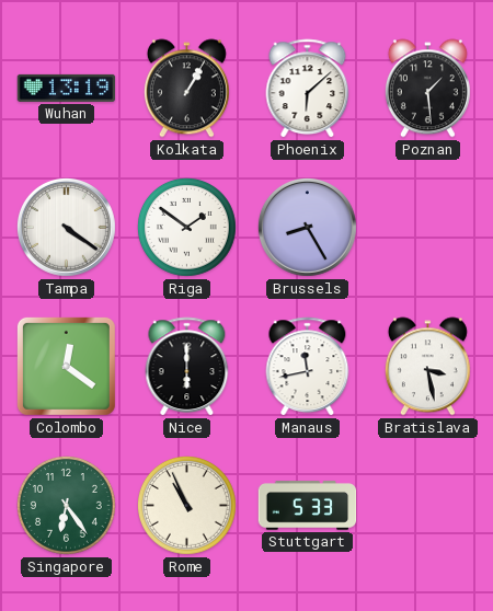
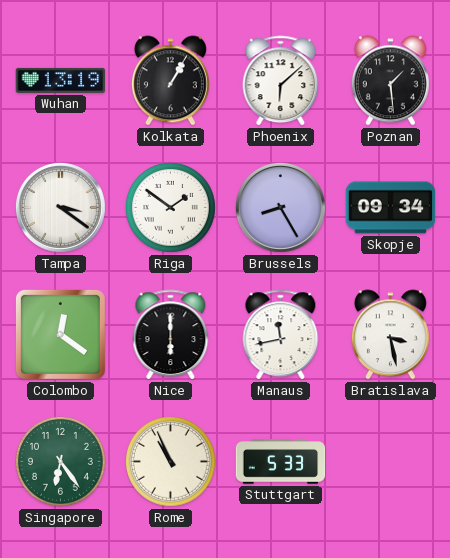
Tampa: 4:21 -> 3:21 (60, 207)
Skopje: none -> 09:34 (391, 208)
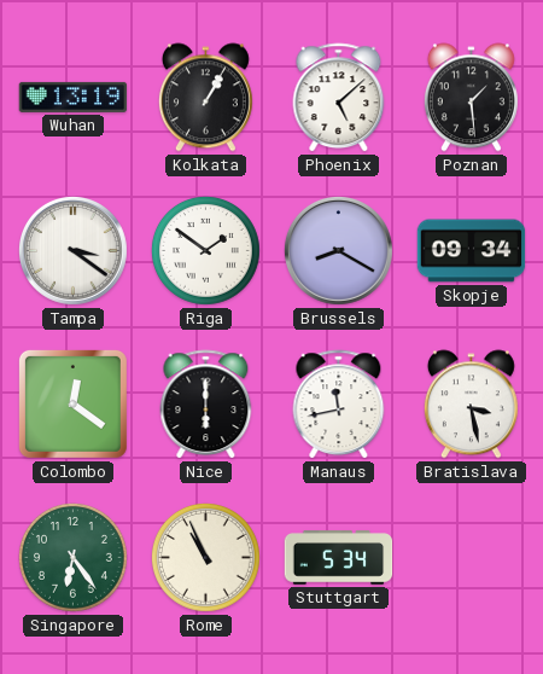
Phoenix: 6:08 -> 5:08 (339, 98)
Brussels: 8:25 -> 8:20 (338, 250)
Stuttgart: 5:33 -> 5:34 (339, 558)
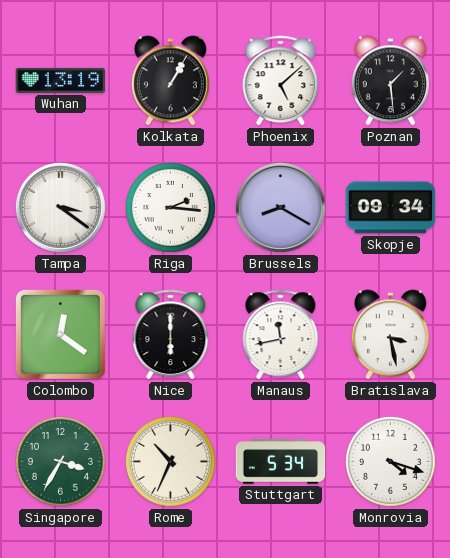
Riga: 1:51 -> 2:16 (171, 208)
Singapore: 6:24 -> 3:35 (61, 462)
Rome: 10:56 -> 10:34 (171, 462)
Monrovia: none -> 4:18 (391, 462)
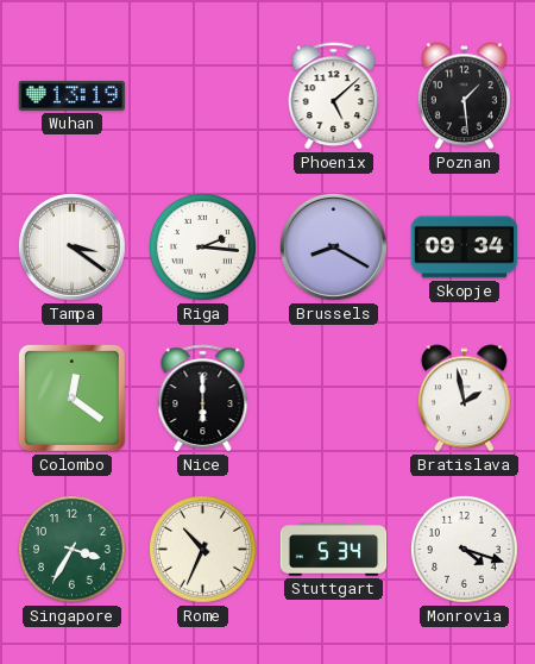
Kolkata: 1:05 -> none (170, 81)
Manaus: 11:43 -> none (281, 335)
Bratislava: 3:28 -> 1:58 (464, 399)
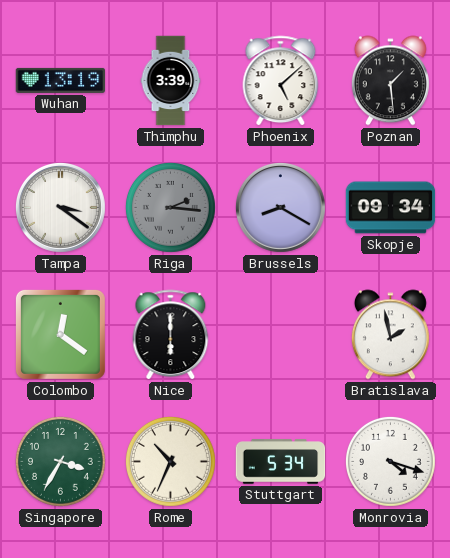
Thimphu: none -> 3:39 (171, 81)
Riga dial: white -> grey (171, 208)
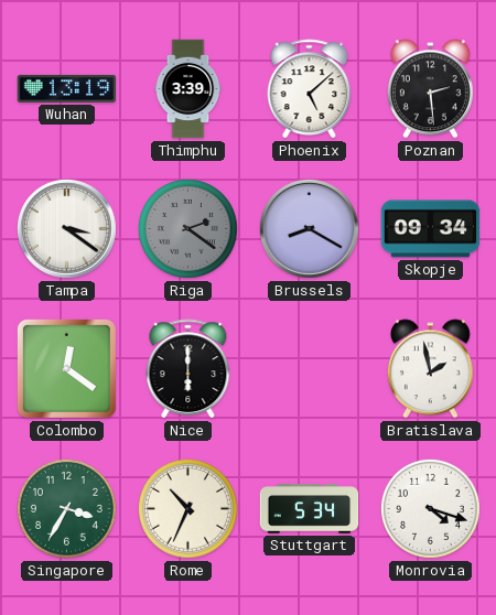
Poznan: 1:29 -> 2:29 (430, 89)
Riga: 2:16 -> 2:21 (188, 229)
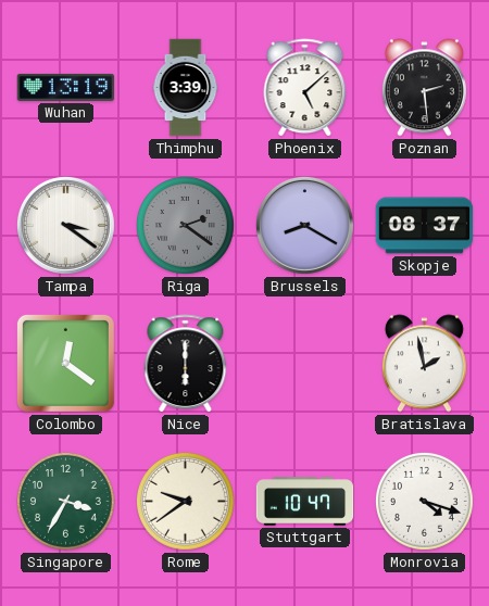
Skopje: 09:34 -> 08:37 (425, 226)
Rome: 10:34 -> 9:39 (186, 502)
Stuttgart: 5:34 -> 10:47 (305, 502)
